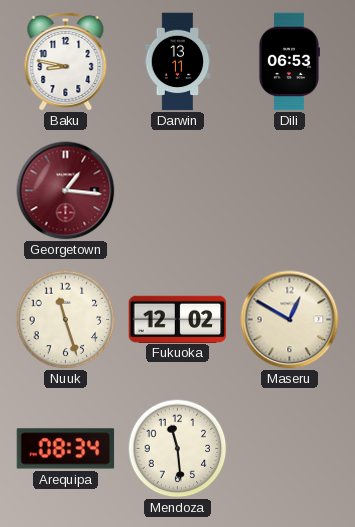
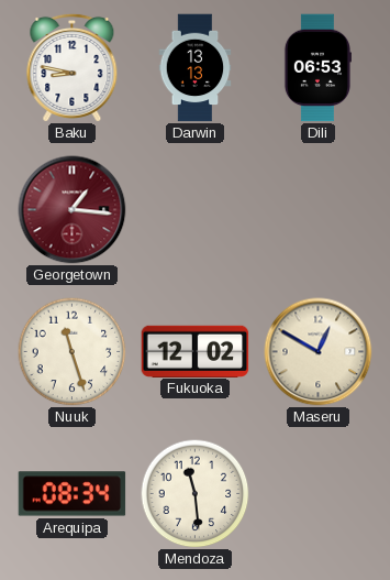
Darwin: 13:11 -> 13:13 (196, 68)
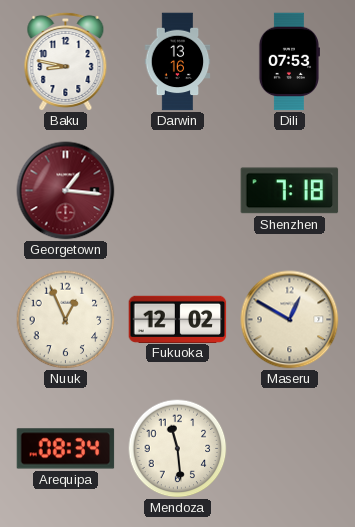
Darwin: 13:13 -> 13:16 (178, 62)
Dili: 06:53 -> 07:53 (289, 62)
Shenzhen: none -> 7:18 (290, 191)
Nuuk: 11:27 -> 12:56 (66, 320)
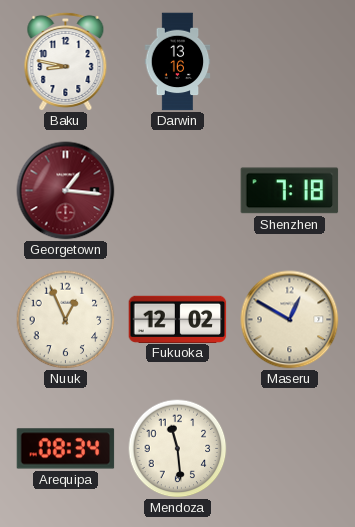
Dili: 07:53 -> none (289, 62)
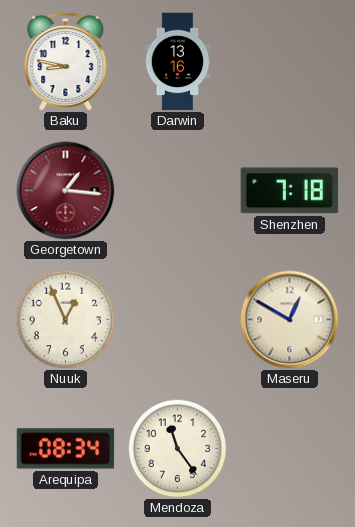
Fukuoka: 12:02 -> none (178, 319)
Mendoza: 11:29 -> 11:24 (178, 449)
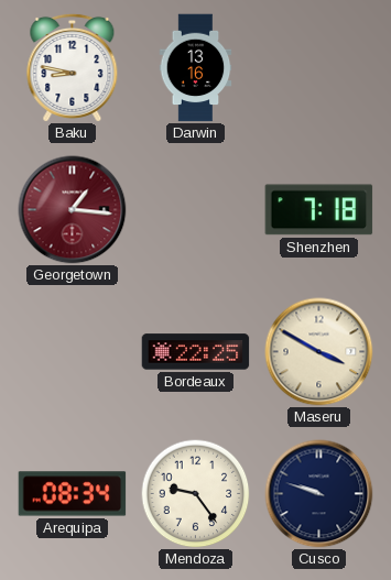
Nuuk: 12:56 -> none (66, 320)
Bordeaux: none -> 22:25 (196, 352)
Maseru: 12:50 -> 3:50 (319, 352)
Mendoza: 11:24 -> 9:24 (196, 494)
Cusco: none -> 9:48 (319, 494)
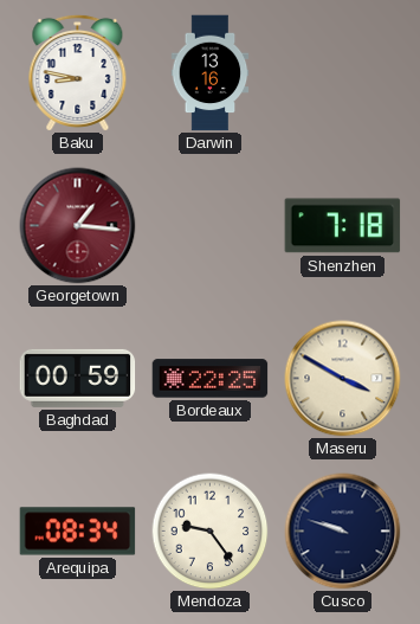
Baghdad: none -> 00:59 (78, 378)
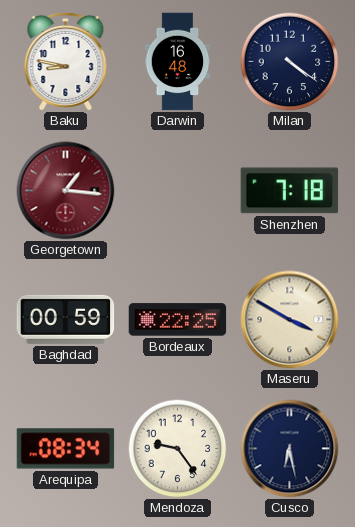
Darwin: 13:16 -> 16:48 (178, 62)
Milan: none -> 4:21 (290, 62)
Cusco: 9:48 -> 6:28 (290, 449)
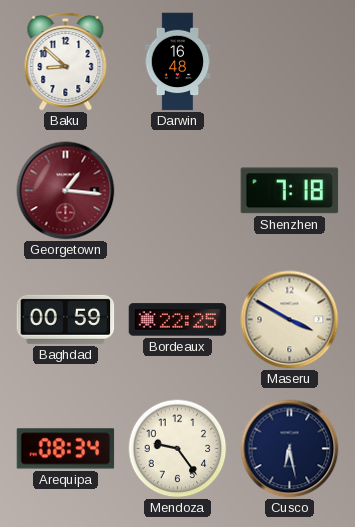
Baku: 8:47 -> 8:52 (66, 61)
Milan: 4:21 -> none (290, 62)
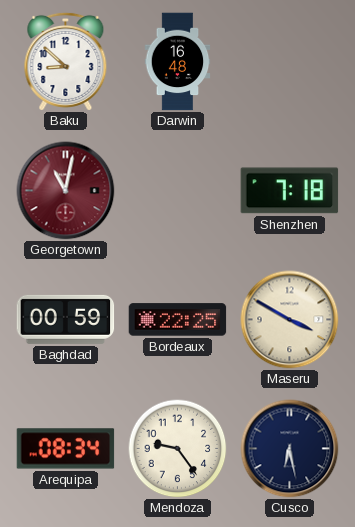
Georgetown: 1:16 -> 11:02 (66, 191)
